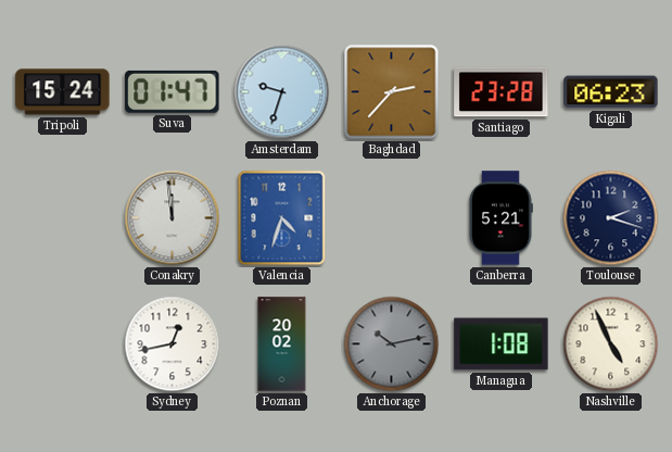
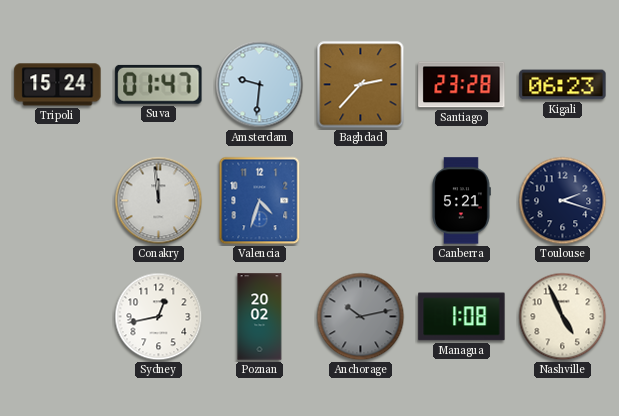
Amsterdam: 9:33 -> 9:31 (260, 85)
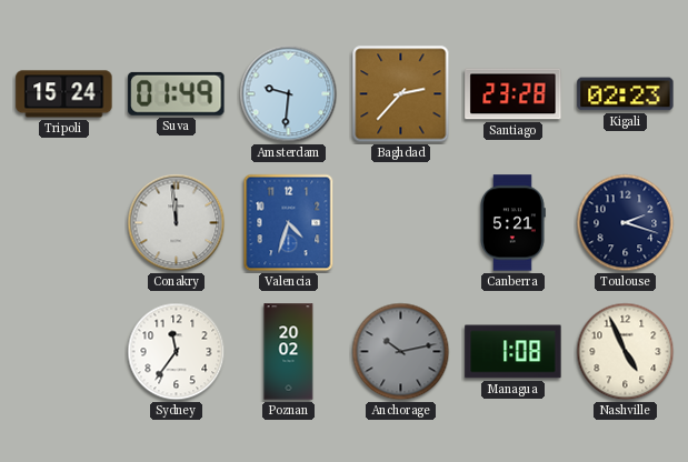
Suva: 01:47 -> 01:49 (177, 93)
Kigali: 06:23 -> 02:23 (626, 94)
Sydney: 12:43 -> 11:36 (177, 352)
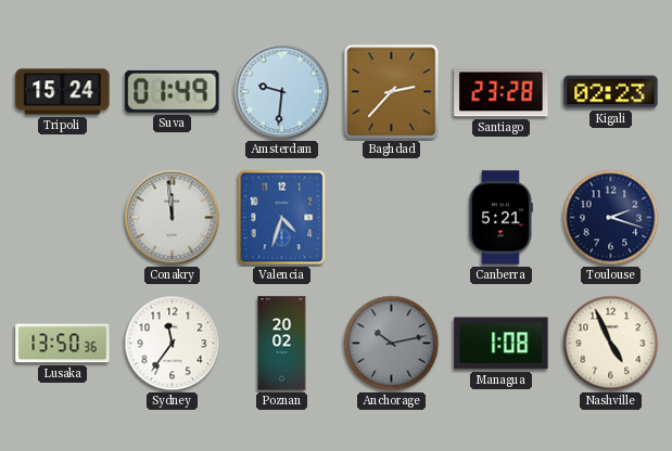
Lusaka: none -> 13:50 (63, 344)
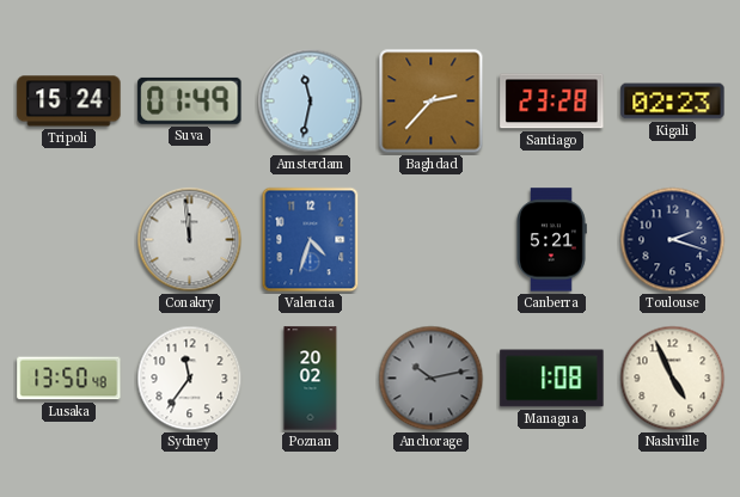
Amsterdam: 9:31 -> 11:32 (311, 102)
Lusaka: 13:50:36 -> 13:50:48 (69, 379)
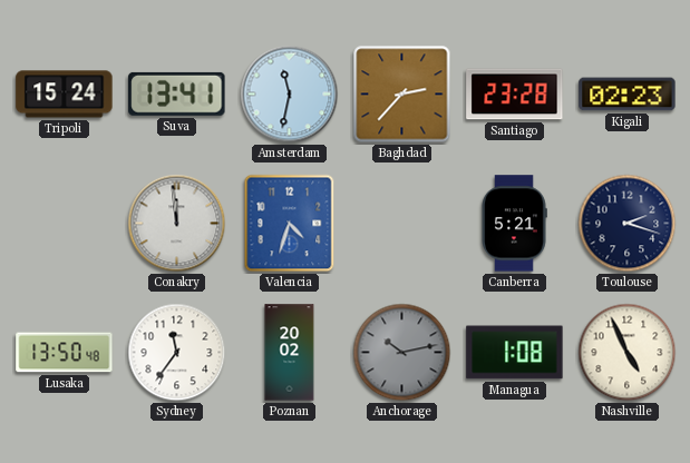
Suva: 01:49 -> 13:41 (177, 93)
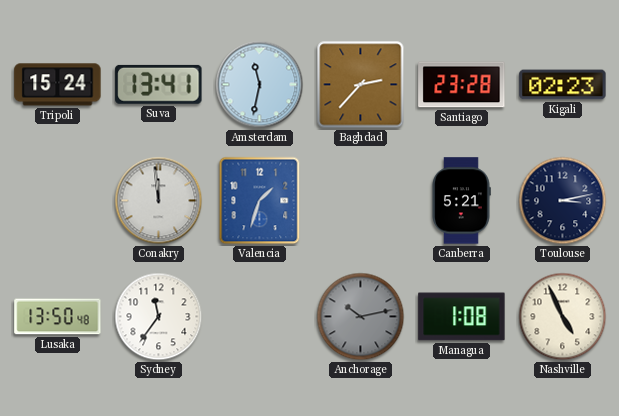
Valencia: 4:33 -> 1:33 (260, 201)
Toulouse: 2:18 -> 3:13 (563, 201)
Poznan: 20:02 -> none (290, 353)
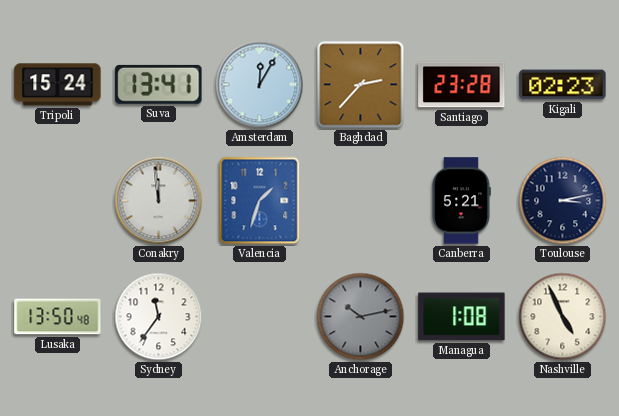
Amsterdam: 11:32 -> 12:05 (260, 85)
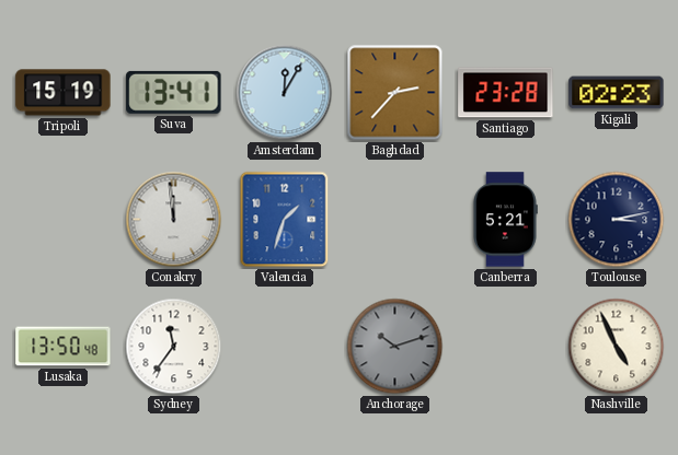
Tripoli: 15:24 -> 15:19 (64, 93)
Anchorage: 10:13 -> 10:12 (395, 347)
Managua: 1:08 -> none (462, 317)
